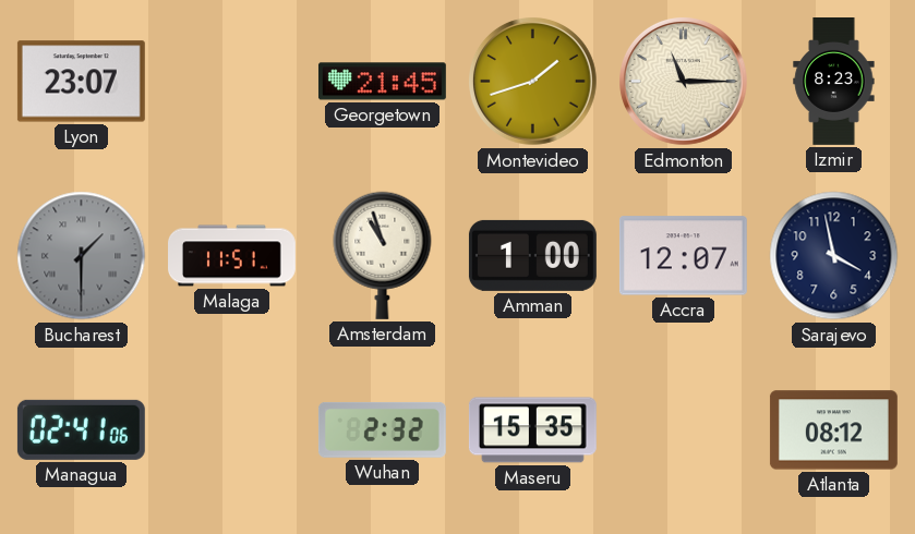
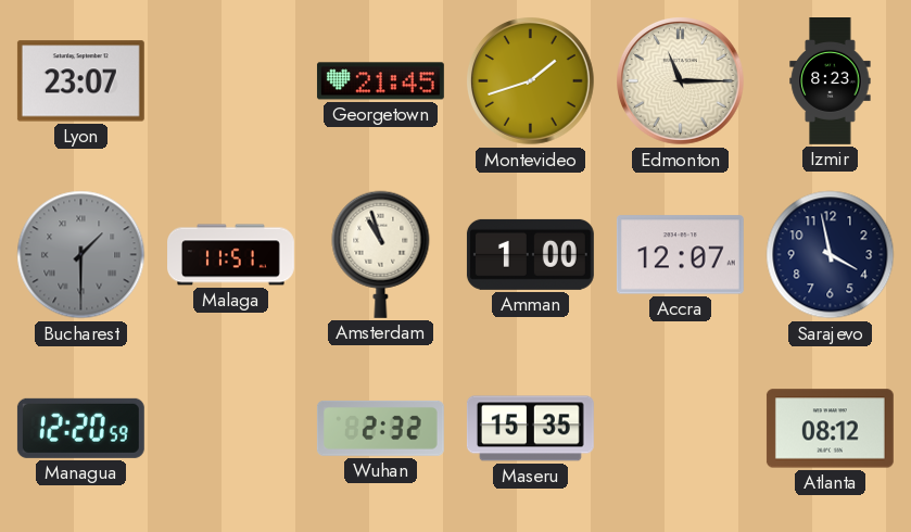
Managua: 02:41 -> 12:20 (80, 428)
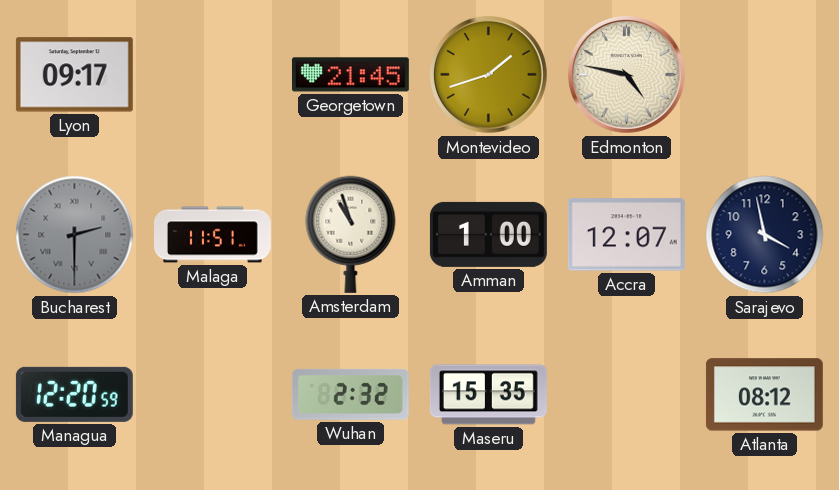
Lyon: 23:07 -> 09:17 (74, 75)
Edmonton: 11:15 -> 4:47 (627, 75)
Izmir: 8:23 -> none (831, 81)
Bucharest: 1:30 -> 2:30 (75, 235)
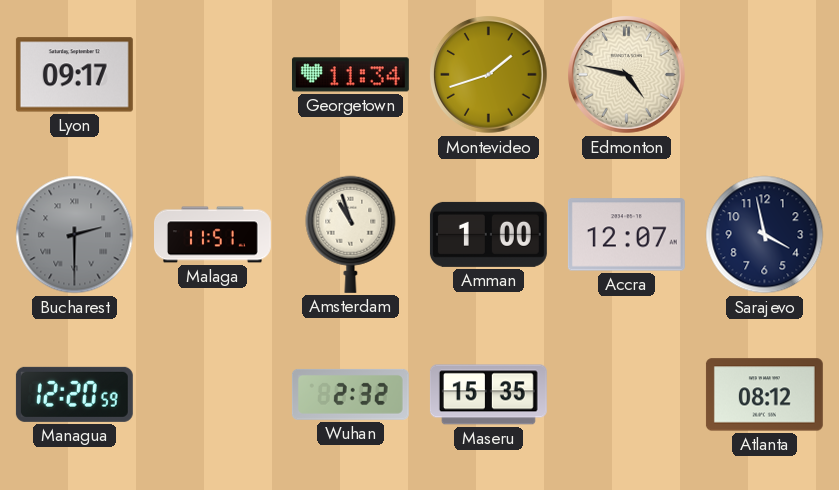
Georgetown: 21:45 -> 11:34 (350, 75)
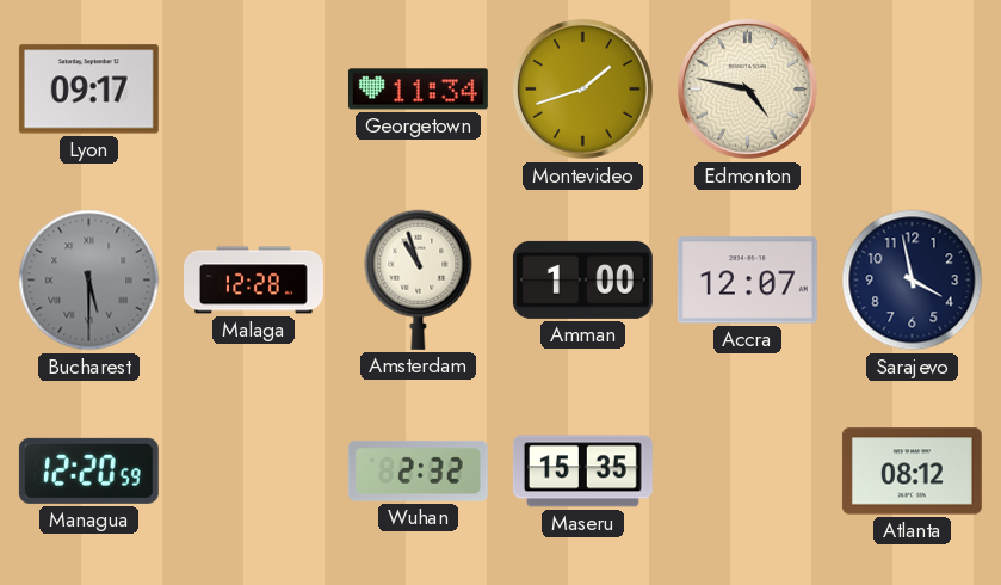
Bucharest: 2:30 -> 5:30 (89, 281)
Malaga: 11:51 -> 12:28 (254, 281)
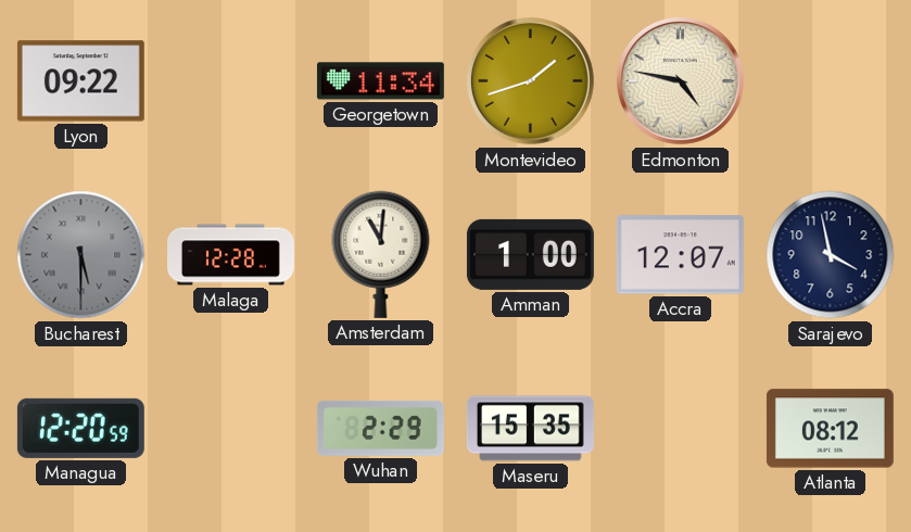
Lyon: 09:17 -> 09:22 (80, 81)
Amsterdam: 10:57 -> 11:01 (381, 254)
Wuhan: 2:32 -> 2:29 (380, 428)
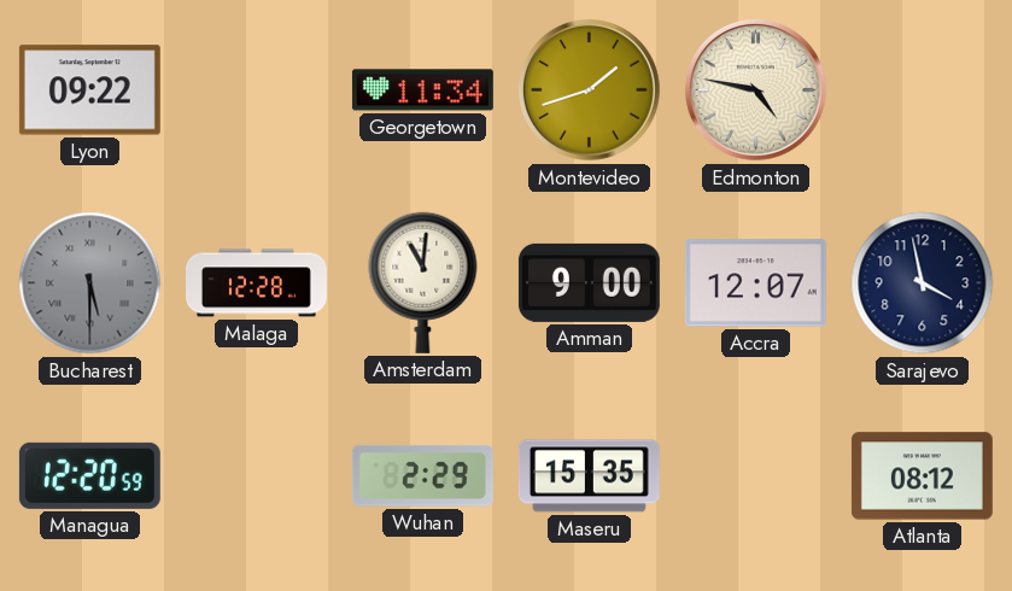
Amman: 1:00 -> 9:00 (589, 282)
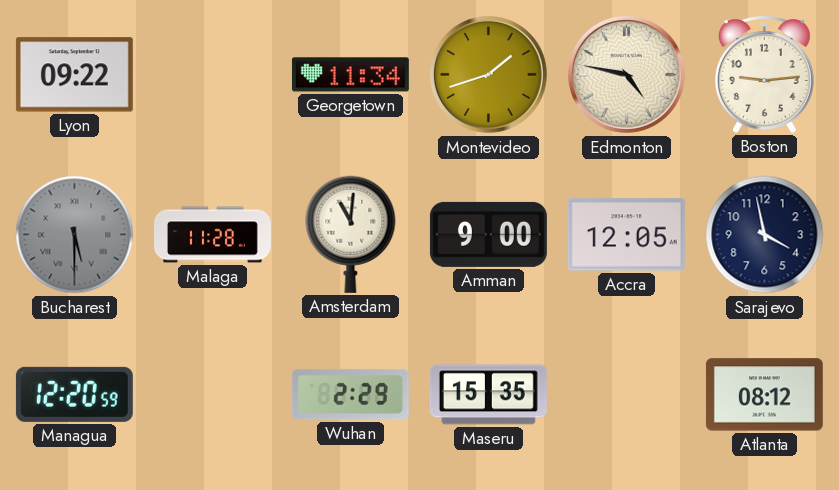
Boston: none -> 9:14 (764, 75)
Malaga: 12:28 -> 11:28 (213, 235)
Accra: 12:07 -> 12:05 (626, 235)
